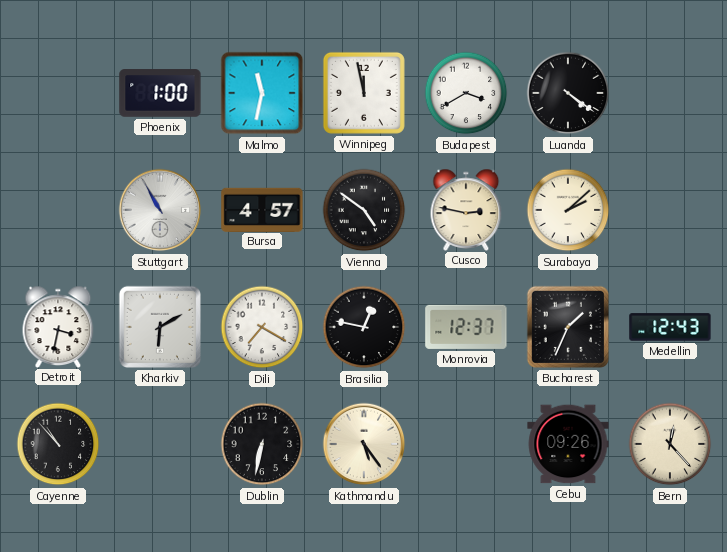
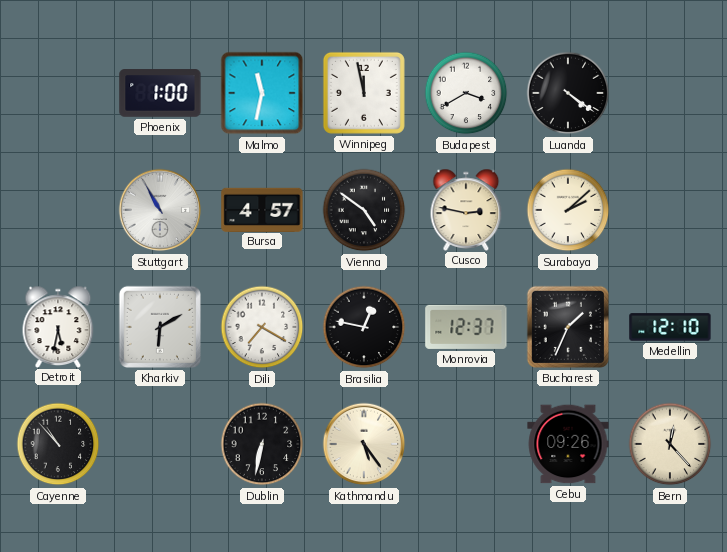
Detroit: 3:32 -> 5:32 (58, 326)
Medellin: 12:43 -> 12:10 (670, 327)
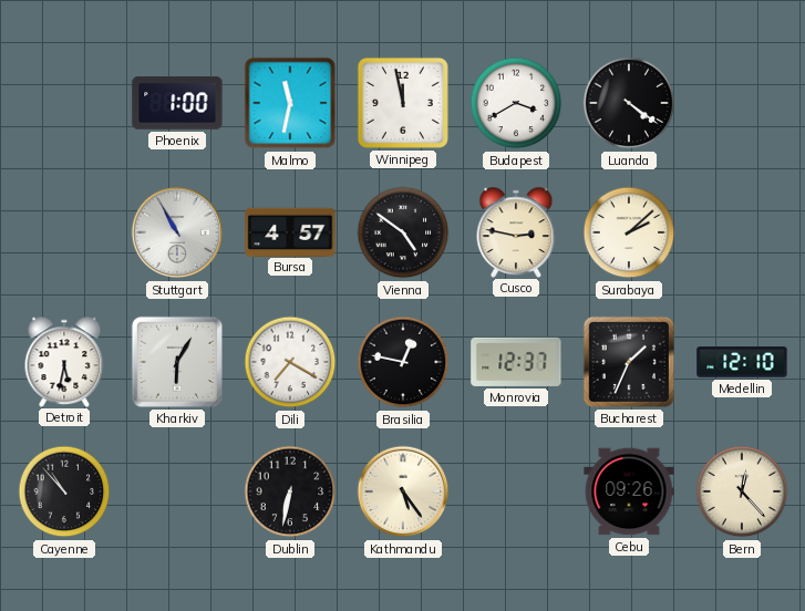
Kharkiv: 6:10 -> 6:05 (177, 362)
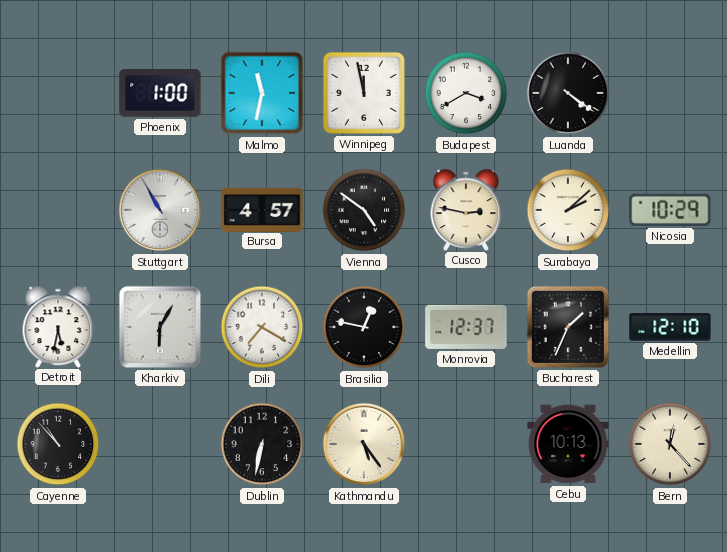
Nicosia: none -> 10:29 (670, 210)
Cebu: 09:26 -> 10:13 (568, 444)
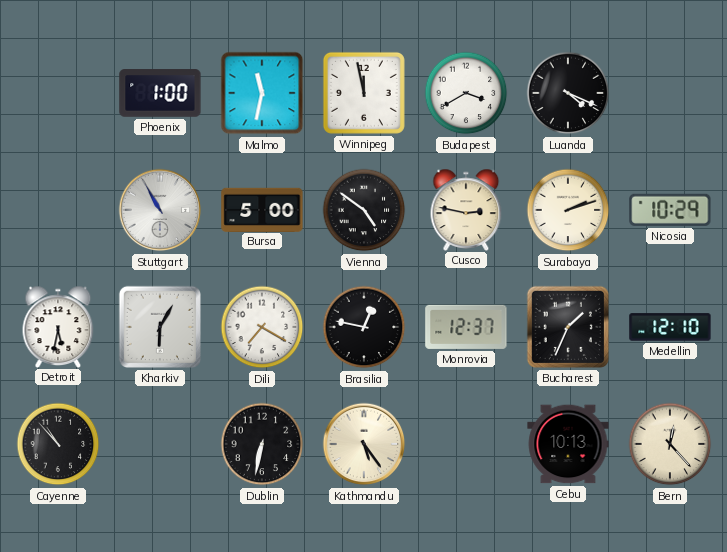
Luanda: 4:21 -> 4:19 (568, 93)
Bursa: 4:57 -> 5:00 (262, 209)
Surabaya: 2:08 -> 2:12 (568, 210)
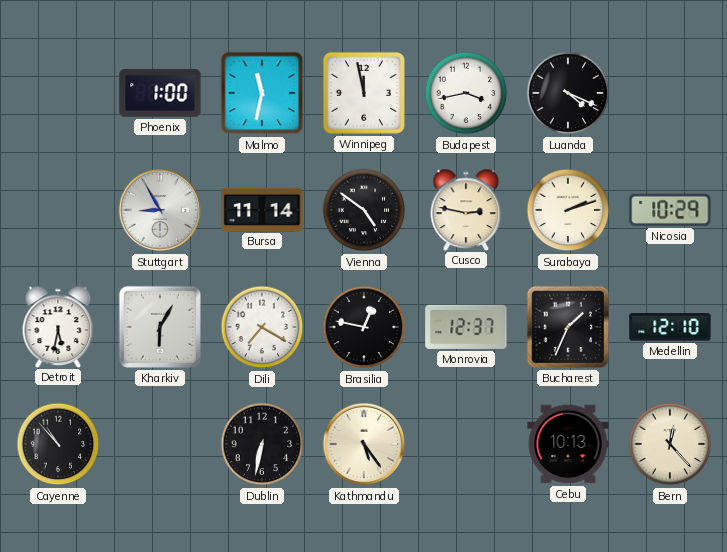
Budapest: 3:40 -> 3:43 (466, 93)
Stuttgart: 10:55 -> 8:55 (160, 210)
Bursa: 5:00 -> 11:14 (262, 209)
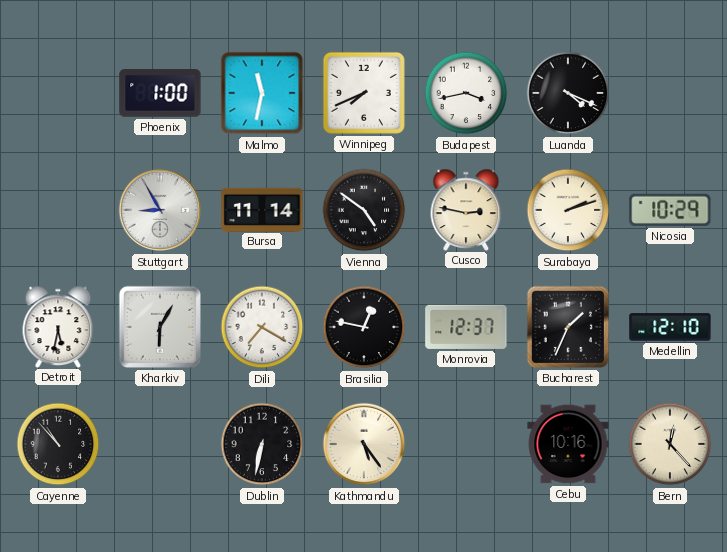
Winnipeg: 11:58 -> 7:41 (364, 93)
Cebu: 10:13 -> 10:16 (568, 444)
